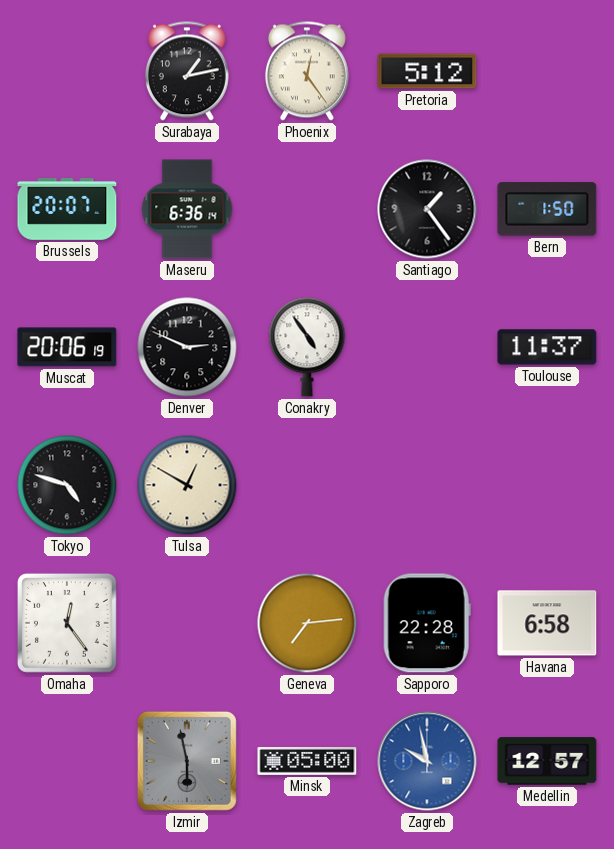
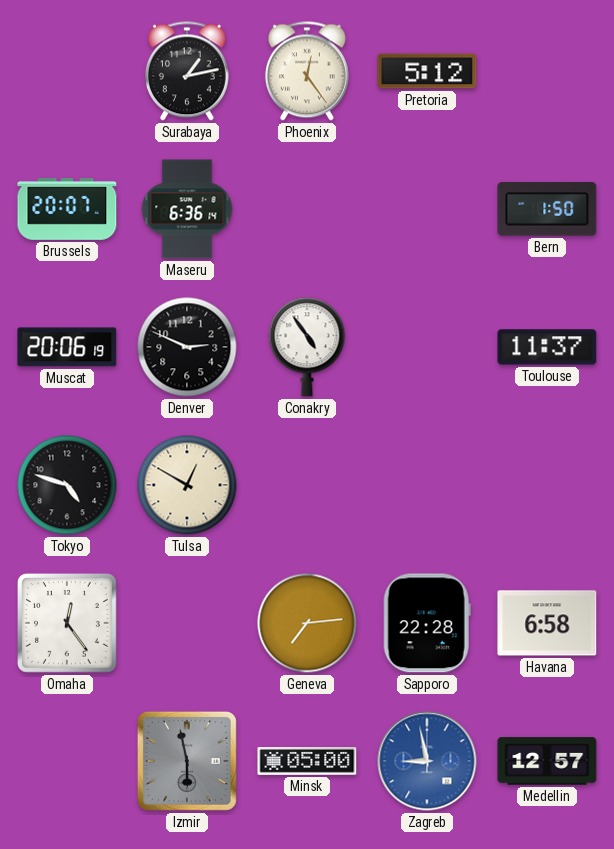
Santiago: 1:24 -> none (427, 209)
Zagreb: 9:58 -> 8:58 (427, 761)
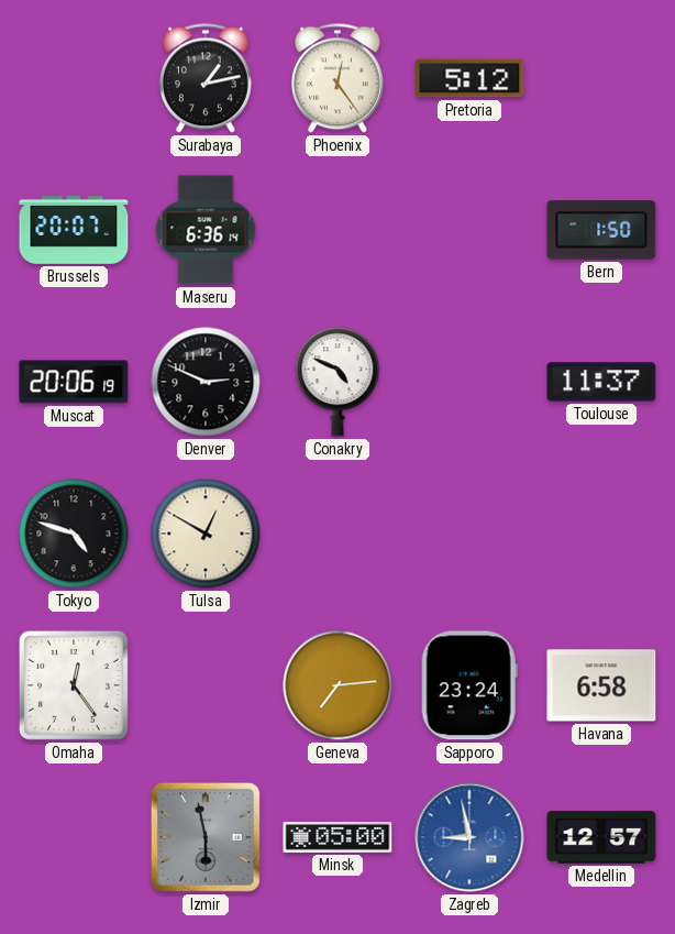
Conakry: 4:54 -> 4:49 (337, 382)
Sapporo: 22:28 -> 23:24 (469, 685)
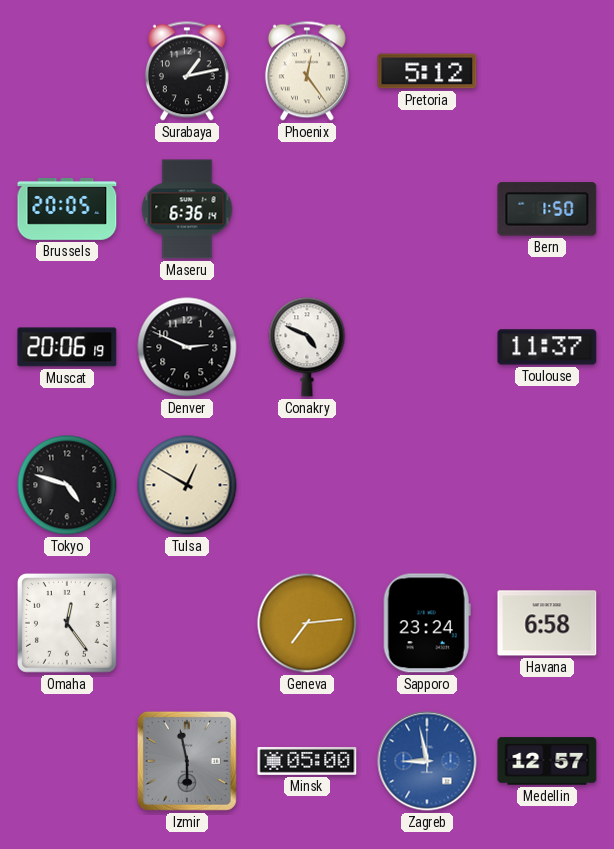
Brussels: 20:07 -> 20:05 (67, 210)
